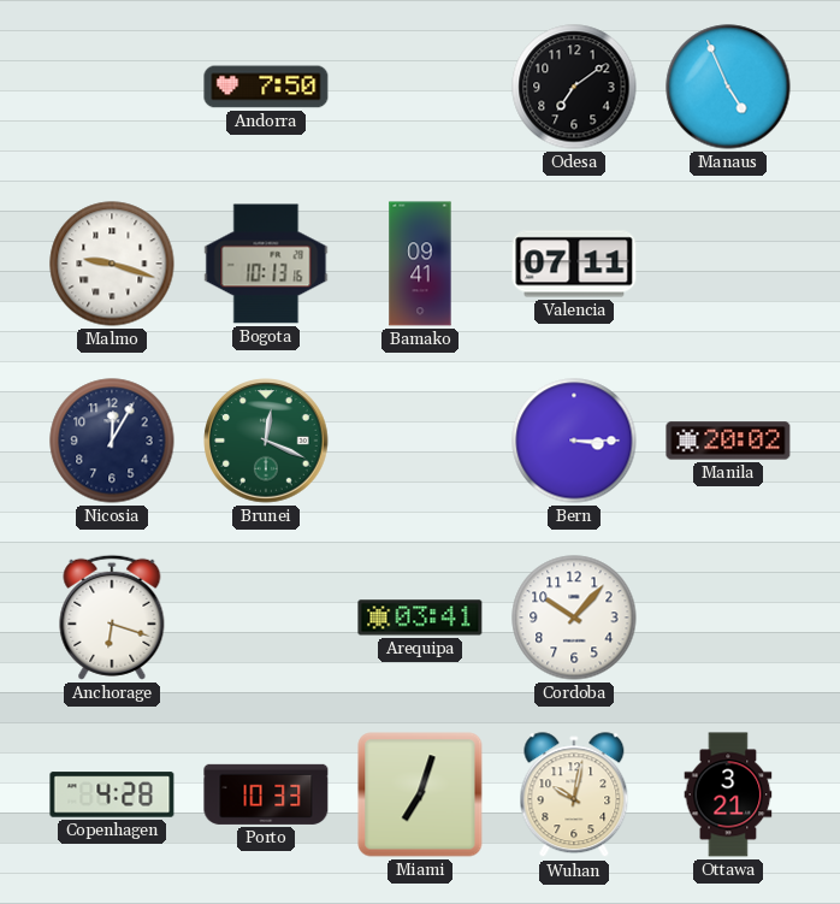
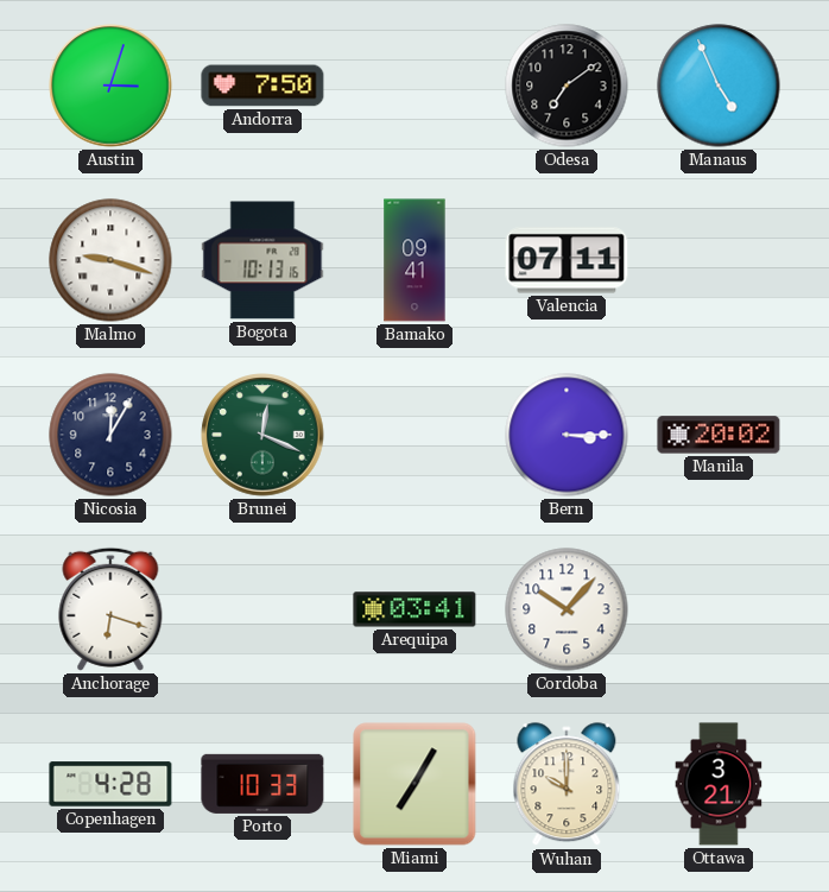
Austin: none -> 3:03 (110, 86)
Miami: 7:03 -> 7:05 (414, 784)
Wuhan: 10:02 -> 10:00 (567, 785)
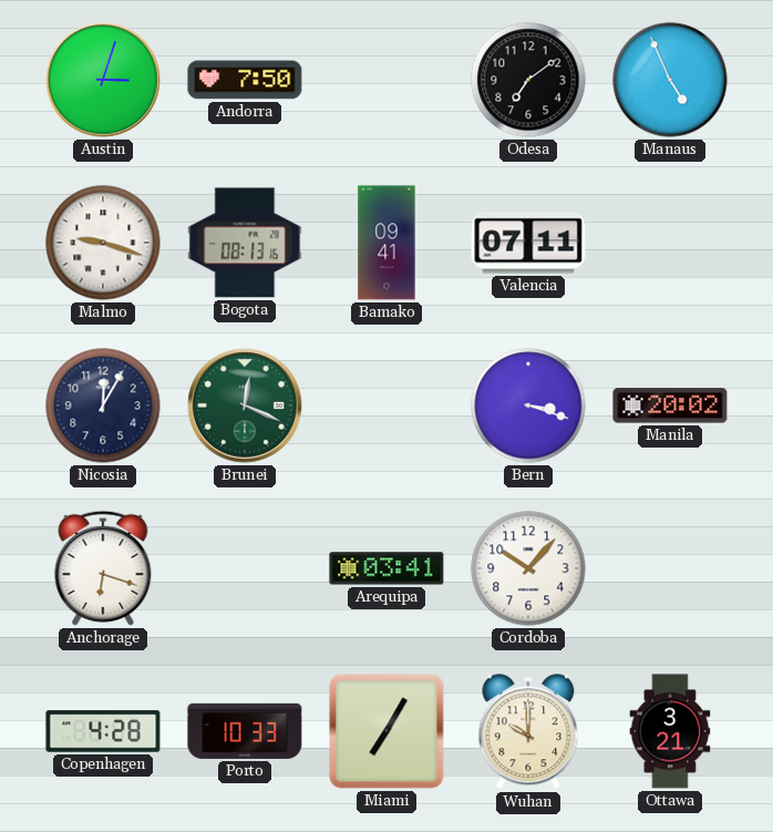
Bogota: 10:13 -> 08:13 (245, 243)
Bern: 3:15 -> 3:18 (528, 405)
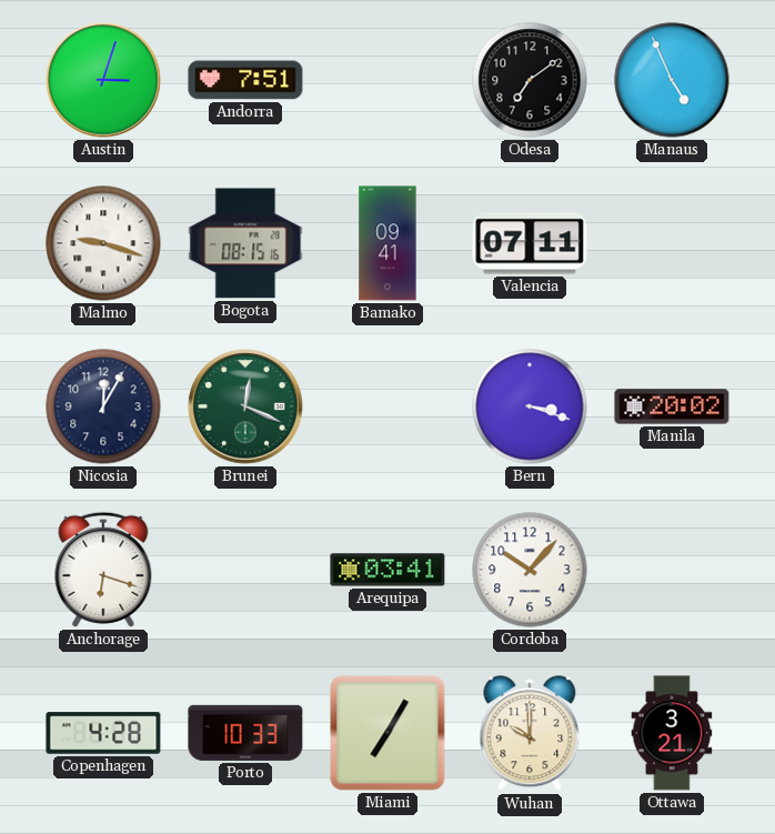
Andorra: 7:50 -> 7:51 (245, 80)
Bogota: 08:13 -> 08:15 (245, 243)
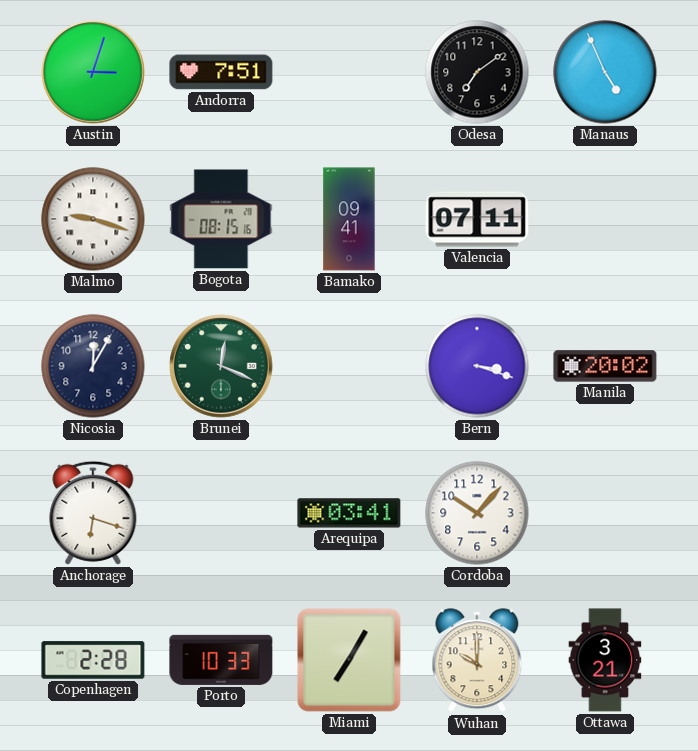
Copenhagen: 4:28 -> 2:28 (93, 660)
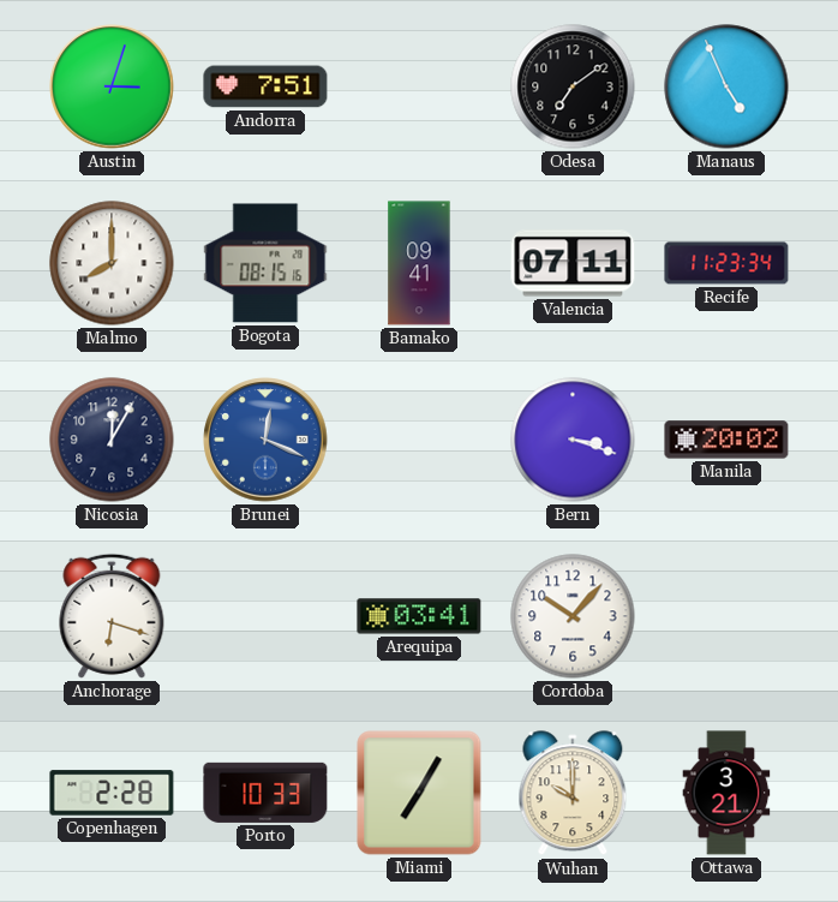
Malmo: 9:18 -> 8:00 (112, 263)
Recife: none -> 11:23 (726, 263)
Brunei dial: green -> blue (265, 440)
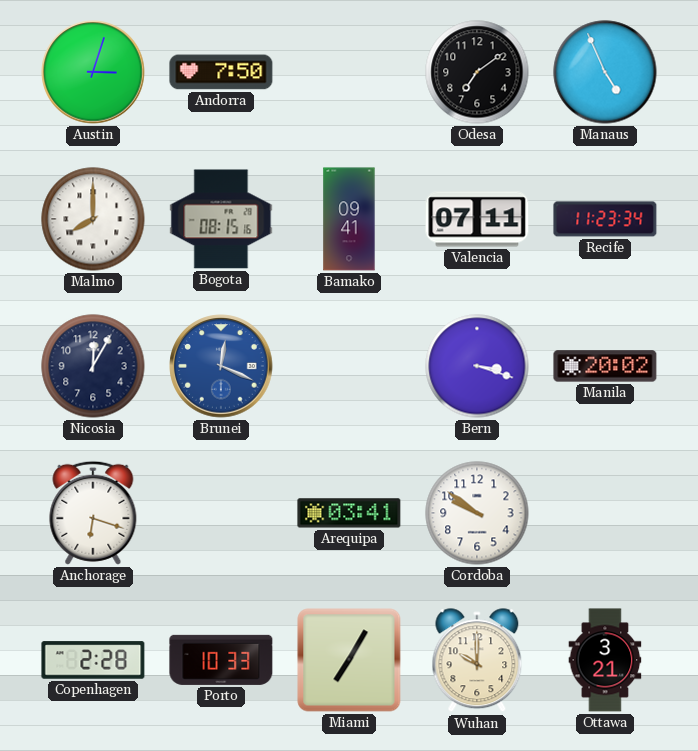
Andorra: 7:51 -> 7:50 (221, 72)
Cordoba: 10:07 -> 9:51 (477, 513)
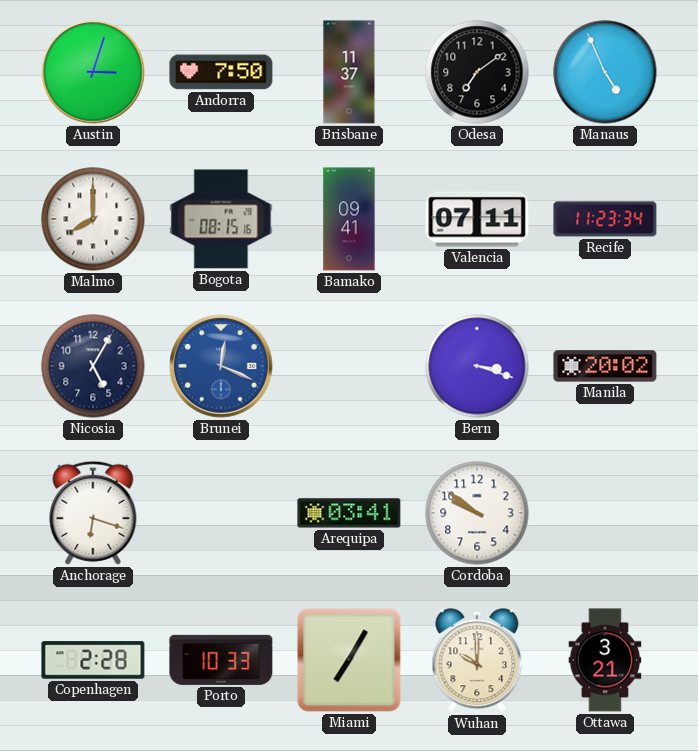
Brisbane: none -> 11:37 (349, 72)
Nicosia: 12:05 -> 5:05 (93, 366)
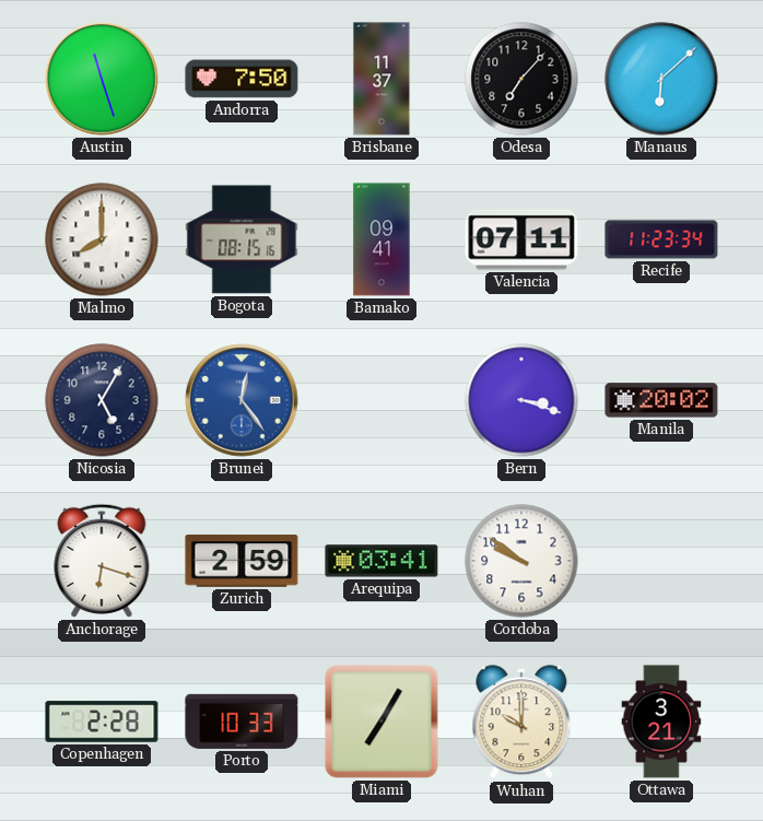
Austin: 3:03 -> 11:27 (102, 79)
Odesa: 7:09 -> 7:07 (521, 79)
Manaus: 4:56 -> 6:08 (661, 79)
Brunei: 12:19 -> 12:24 (242, 400)
Zurich: none -> 2:59 (242, 561)
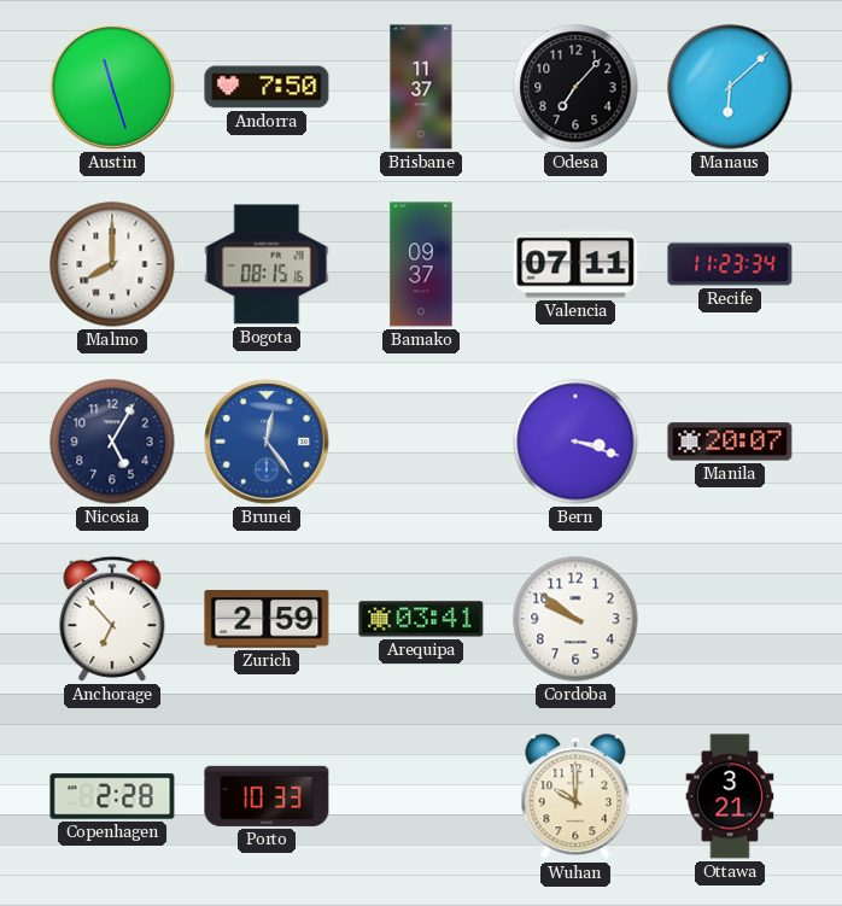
Bamako: 09:41 -> 09:37 (421, 264)
Manila: 20:02 -> 20:07 (730, 442)
Anchorage: 6:18 -> 6:53 (112, 619)
Miami: 7:05 -> none (381, 722)
